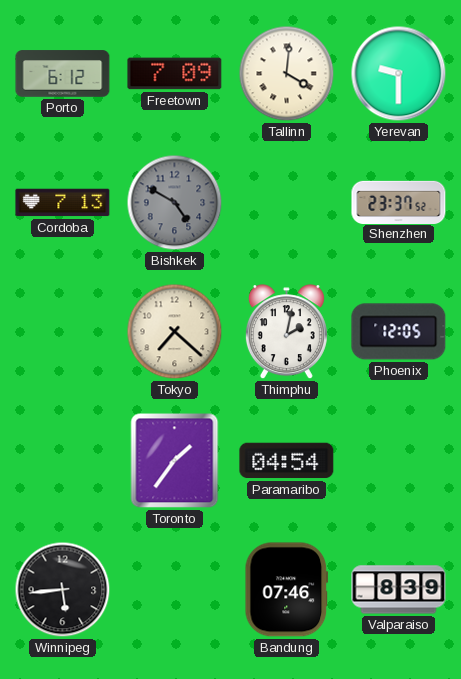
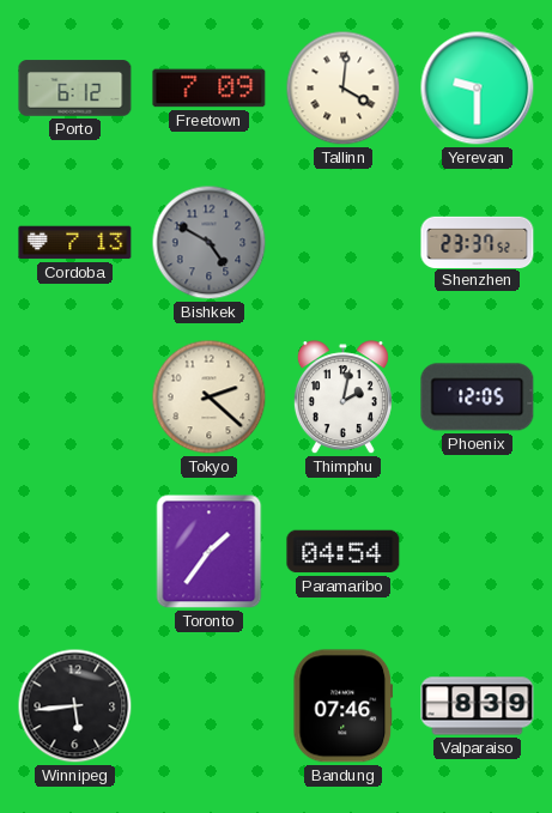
Tokyo: 7:22 -> 2:22 (210, 398)
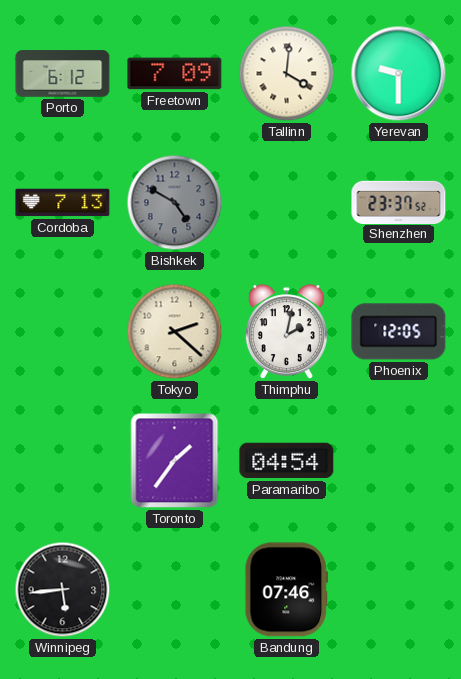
Valparaiso: 8:39 -> none (478, 706)
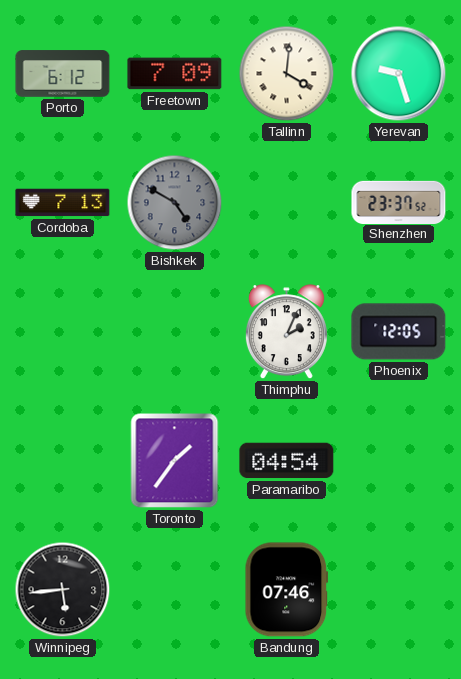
Yerevan: 9:30 -> 9:27 (399, 74)
Tokyo: 2:22 -> none (175, 332)
Thimphu: 2:02 -> 2:04 (286, 332)
